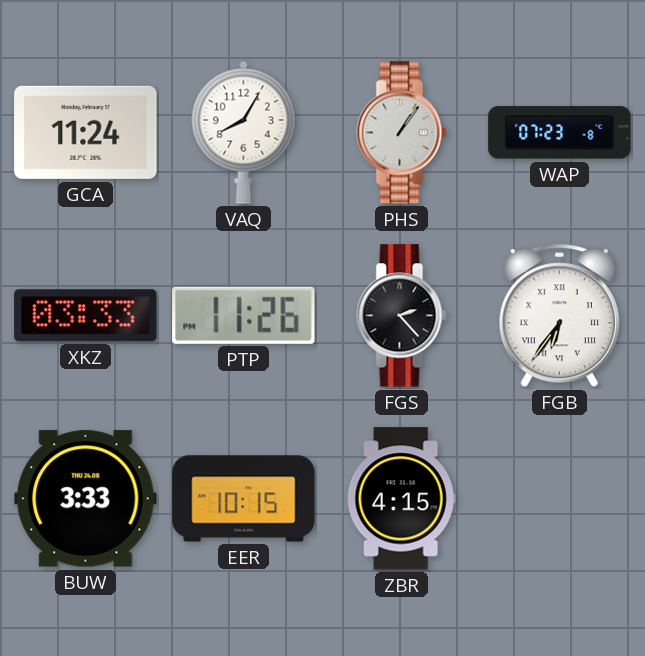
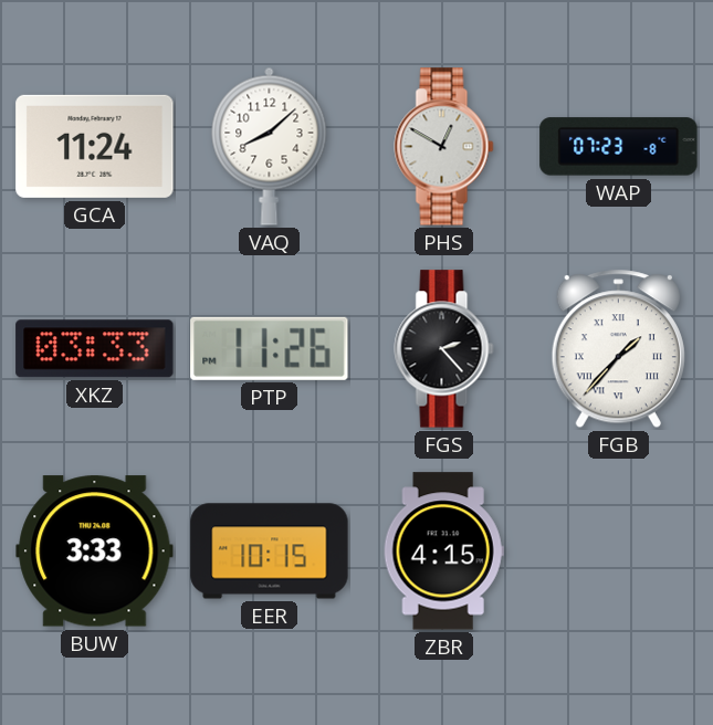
VAQ: 8:05 -> 8:08 (270, 146)
PHS: 1:06 -> 12:50 (444, 147)
FGB: 6:36 -> 1:37 (618, 349)
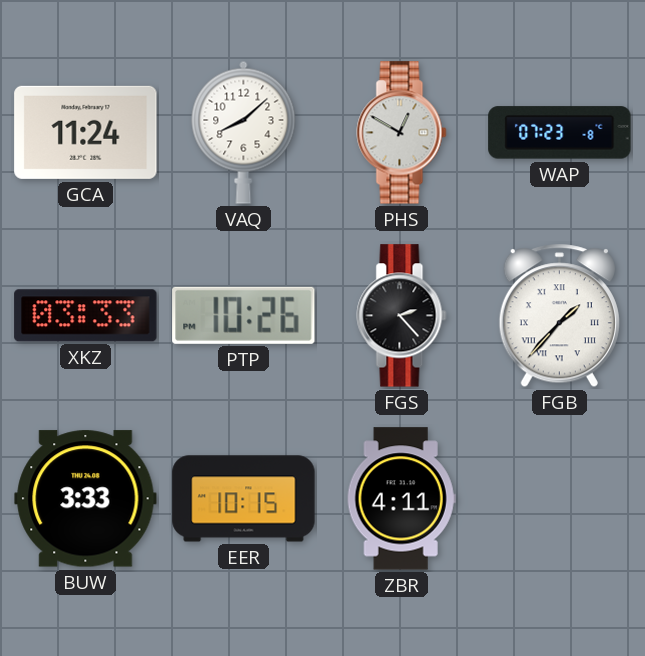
PTP: 11:26 -> 10:26 (244, 315)
ZBR: 4:15 -> 4:11 (401, 499)
